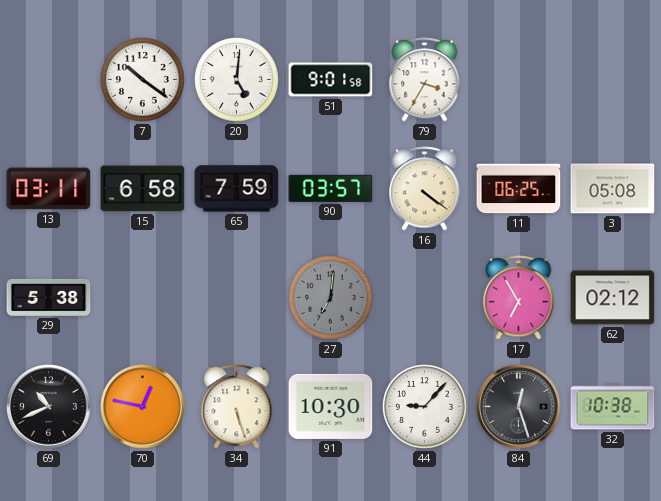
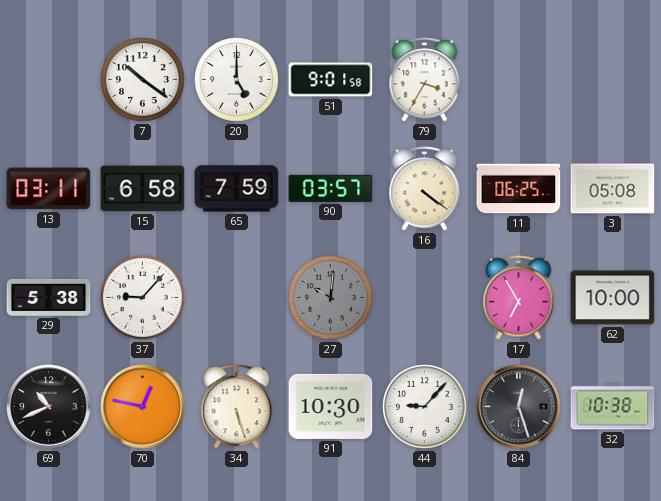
20: 5:01 -> 5:00 (237, 80)
37: none -> 9:07 (143, 298)
27: 7:01 -> 10:01 (331, 298)
62: 02:12 -> 10:00 (613, 298)
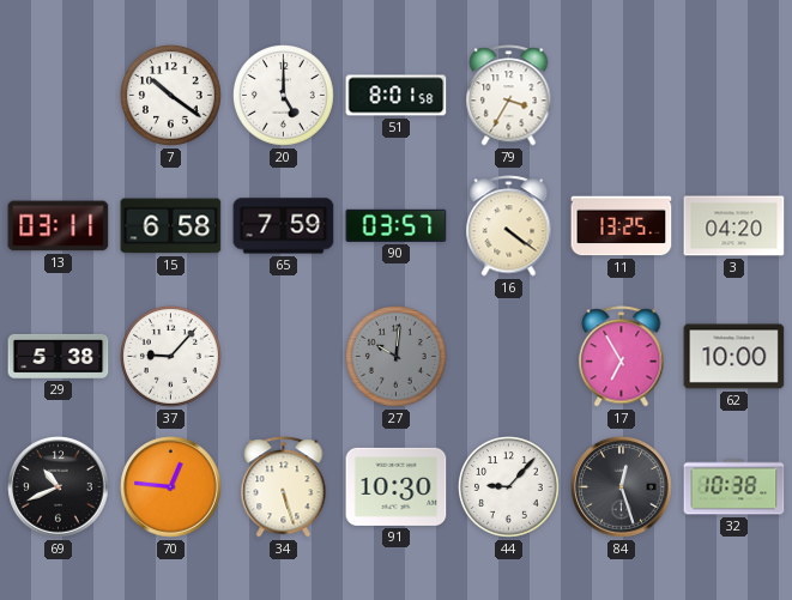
51: 9:01 -> 8:01 (397, 96)
11: 06:25 -> 13:25 (622, 226)
3: 05:08 -> 04:20 (734, 226)
70: 12:47 -> 12:46 (171, 487)
